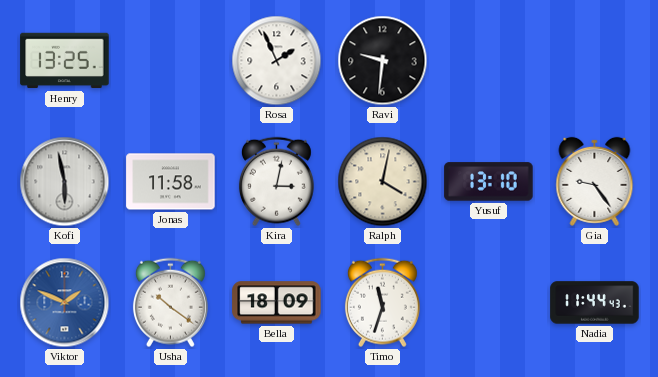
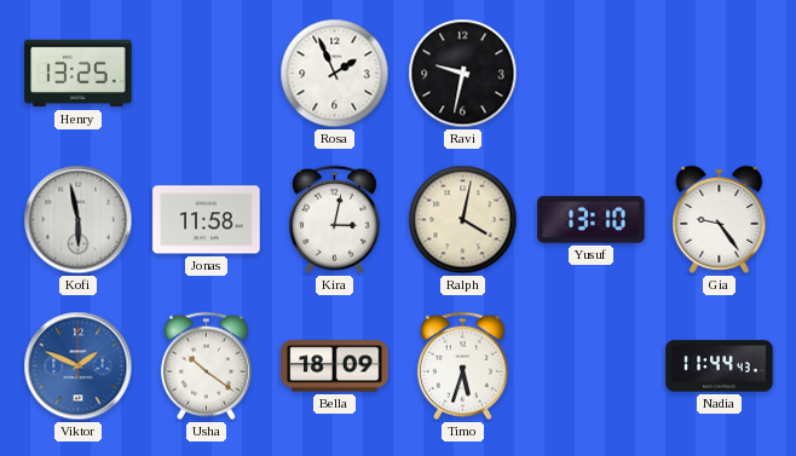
Ravi: 9:31 -> 9:32 (463, 74)
Timo: 11:33 -> 5:33 (462, 366)
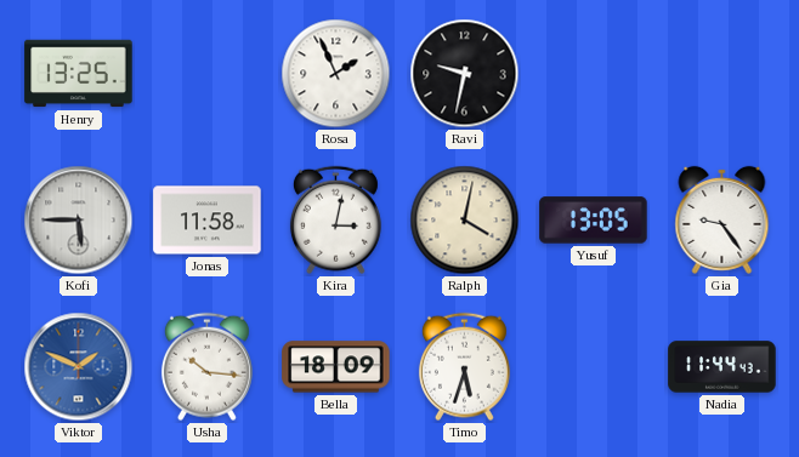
Kofi: 5:58 -> 5:45 (79, 221)
Yusuf: 13:10 -> 13:05 (594, 221)
Usha: 10:21 -> 10:16 (206, 367)
